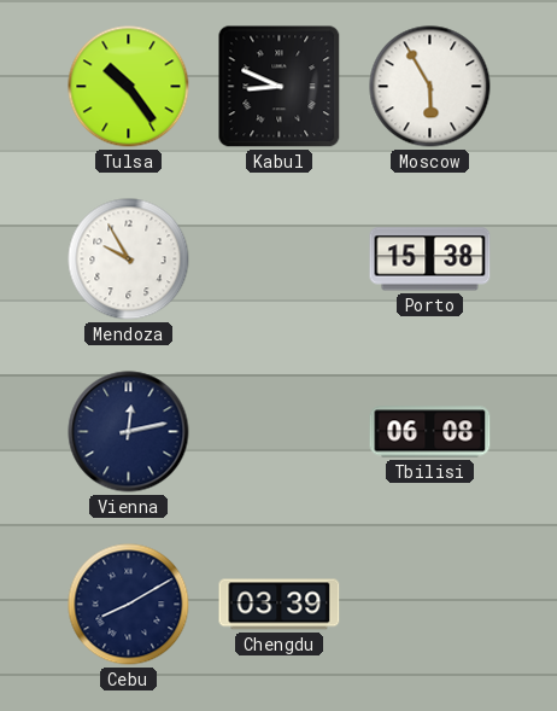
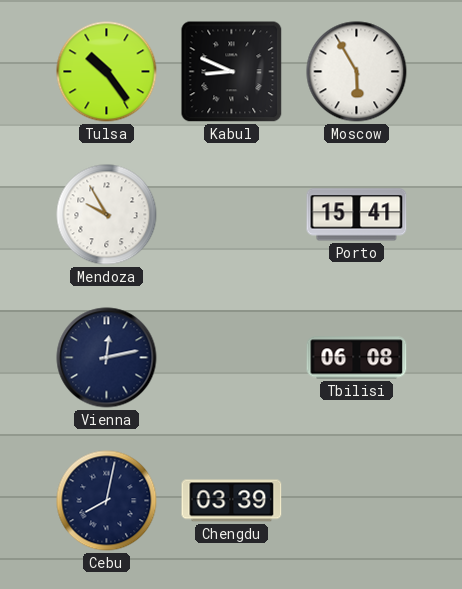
Porto: 15:38 -> 15:41 (357, 215)
Cebu: 8:10 -> 8:02 (107, 501)
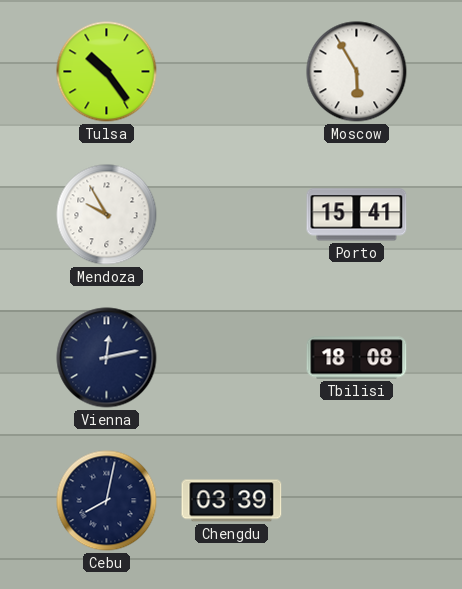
Kabul: 8:49 -> none (232, 72)
Tbilisi: 06:08 -> 18:08 (357, 358)
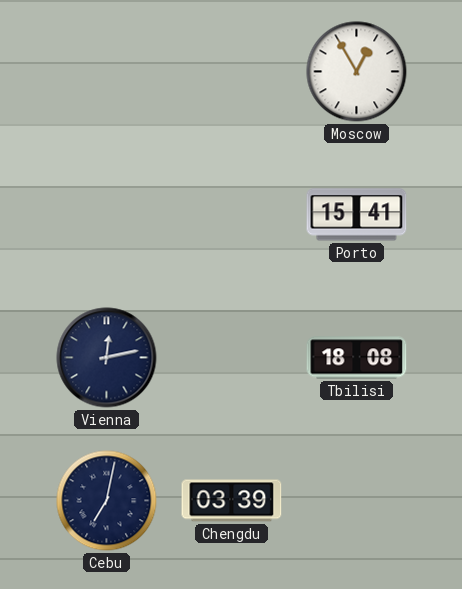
Tulsa: 10:24 -> none (107, 72)
Moscow: 5:55 -> 12:55 (357, 72)
Mendoza: 9:55 -> none (107, 215)
Cebu: 8:02 -> 7:02 (107, 501)
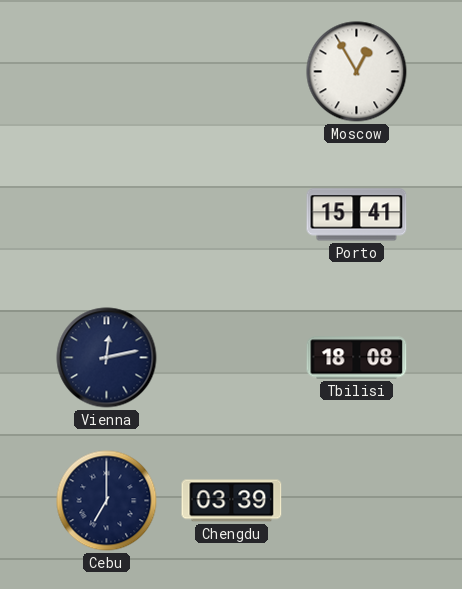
Cebu: 7:02 -> 7:00 (107, 501)
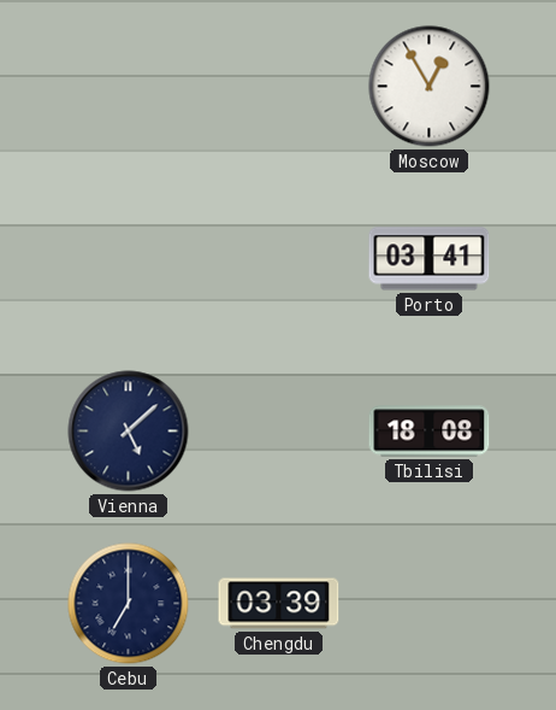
Porto: 15:41 -> 03:41 (430, 259)
Vienna: 12:13 -> 5:08 (129, 432)
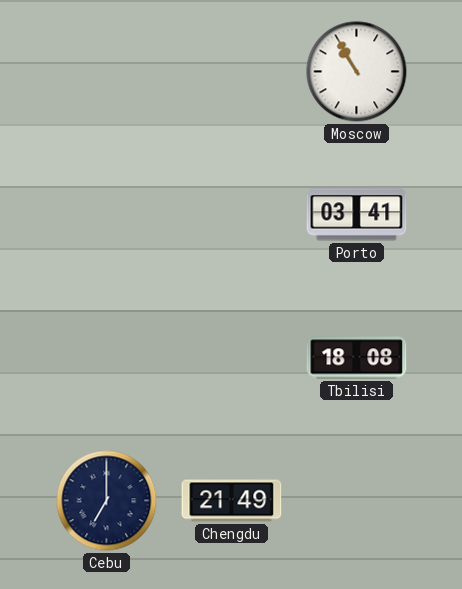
Moscow: 12:55 -> 10:55 (357, 72)
Vienna: 5:08 -> none (129, 432)
Chengdu: 03:39 -> 21:49 (232, 501)
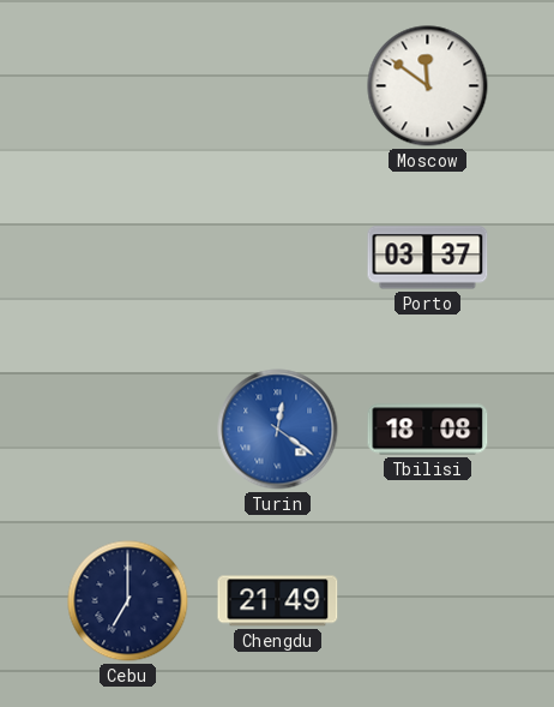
Moscow: 10:55 -> 11:51 (428, 86)
Porto: 03:41 -> 03:37 (428, 258)
Turin: none -> 12:21 (278, 430)
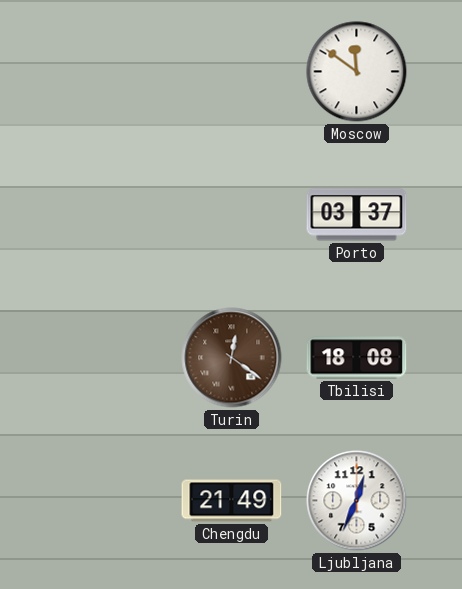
Turin dial: blue -> brown (232, 358)
Cebu: 7:00 -> none (128, 601)
Ljubljana: none -> 12:34 (357, 501)
